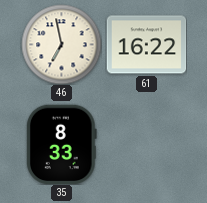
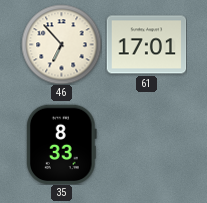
46: 6:58 -> 6:53 (61, 44)
61: 16:22 -> 17:01 (146, 45)
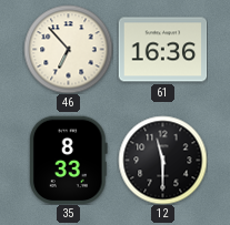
61: 17:01 -> 16:36 (162, 50)
12: none -> 11:30 (162, 160)
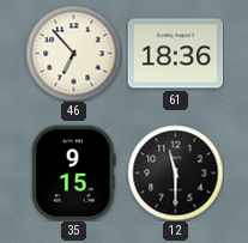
61: 16:36 -> 18:36 (175, 54)
35: 8:33 -> 9:15 (74, 172)
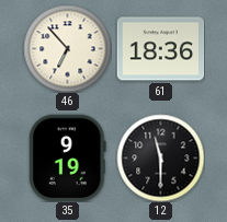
35: 9:15 -> 9:19 (68, 157)
